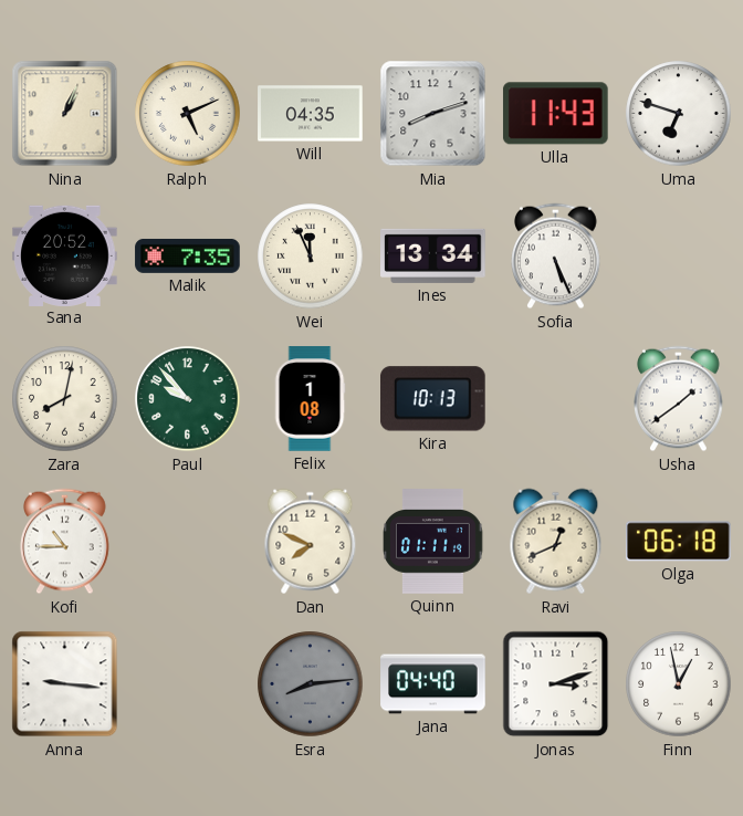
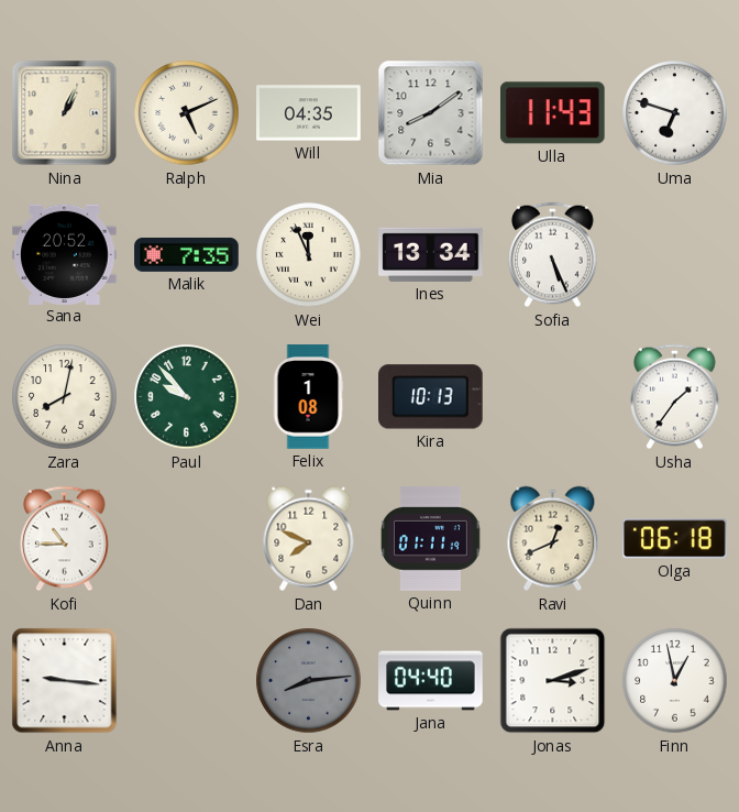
Mia: 8:12 -> 8:09 (431, 113)
Usha: 1:39 -> 1:36 (675, 397)
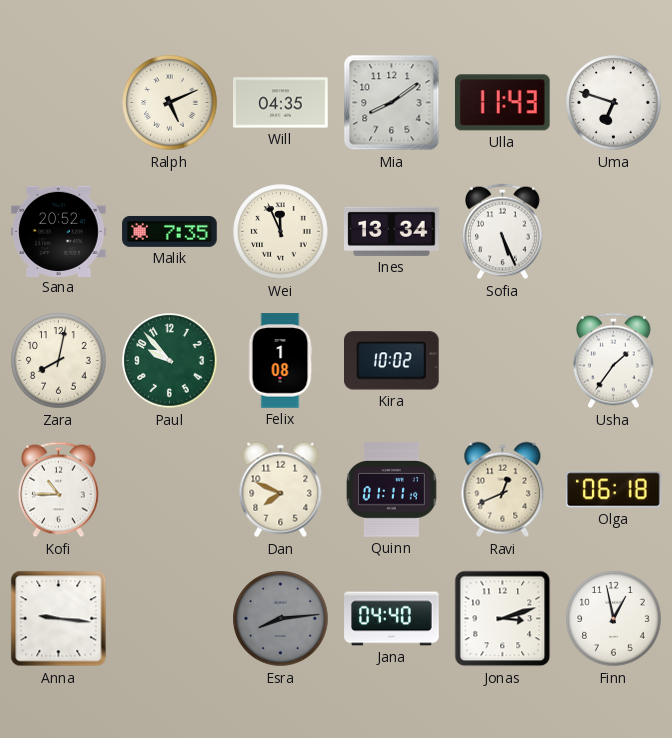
Nina: 1:04 -> none (65, 113)
Kira: 10:13 -> 10:02 (392, 361)
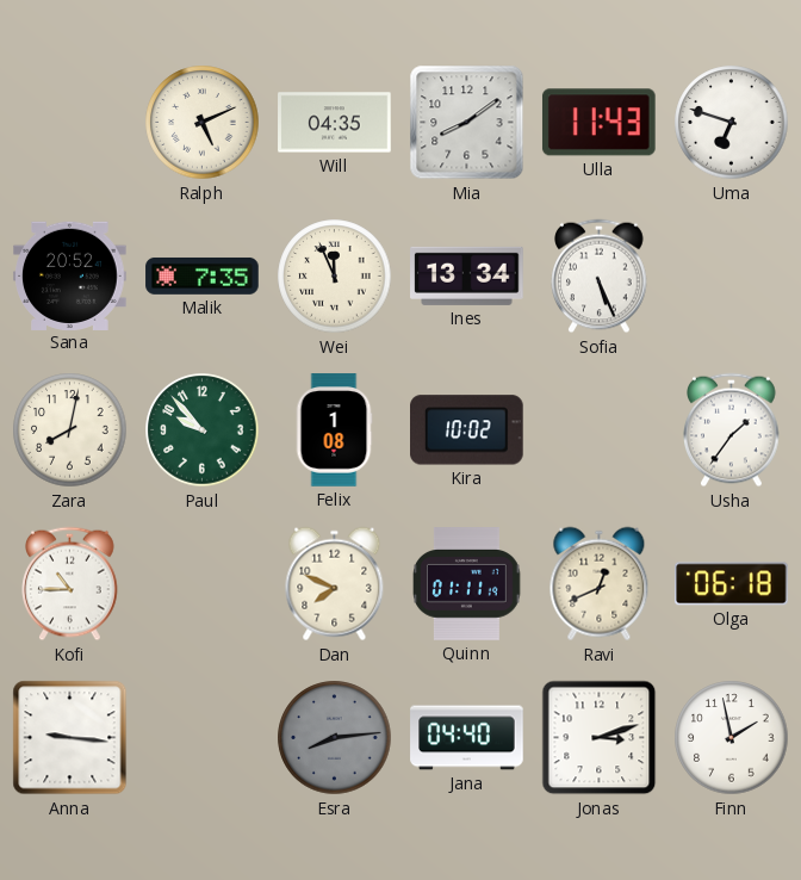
Finn: 12:58 -> 1:58 (732, 738)
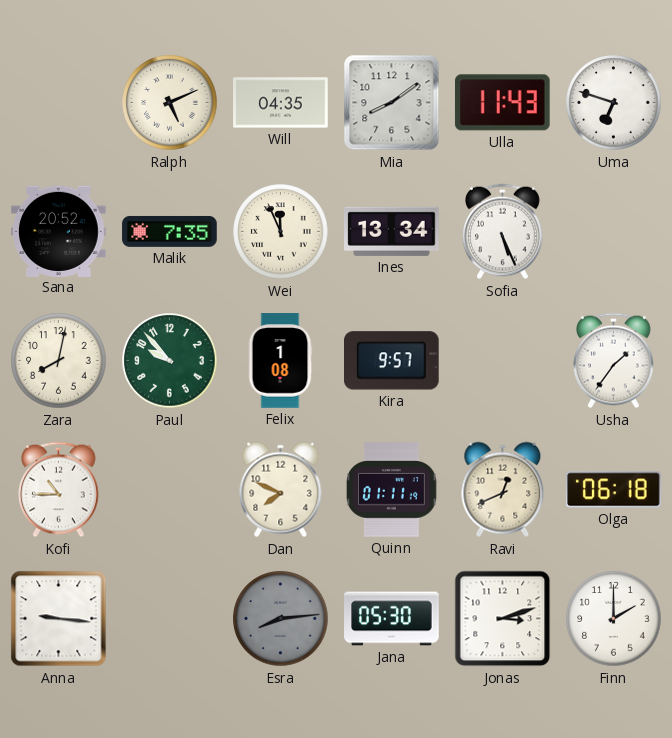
Kira: 10:02 -> 9:57 (392, 361)
Jana: 04:40 -> 05:30 (392, 619)
Finn: 1:58 -> 2:00 (614, 619)
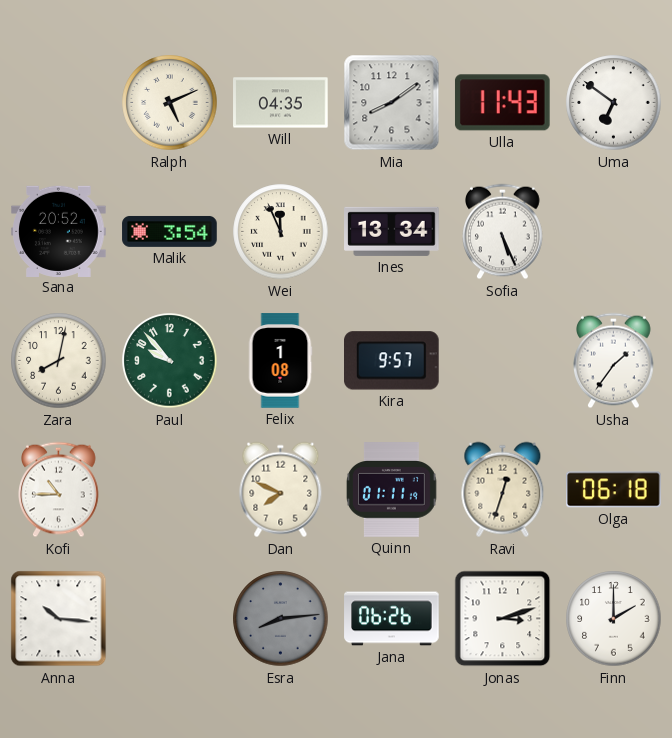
Uma: 6:48 -> 6:51 (614, 103)
Malik: 7:35 -> 3:54 (170, 231)
Ravi: 12:41 -> 12:33 (503, 490)
Anna: 9:16 -> 10:16 (59, 619)
Jana: 05:30 -> 06:26 (392, 619)
